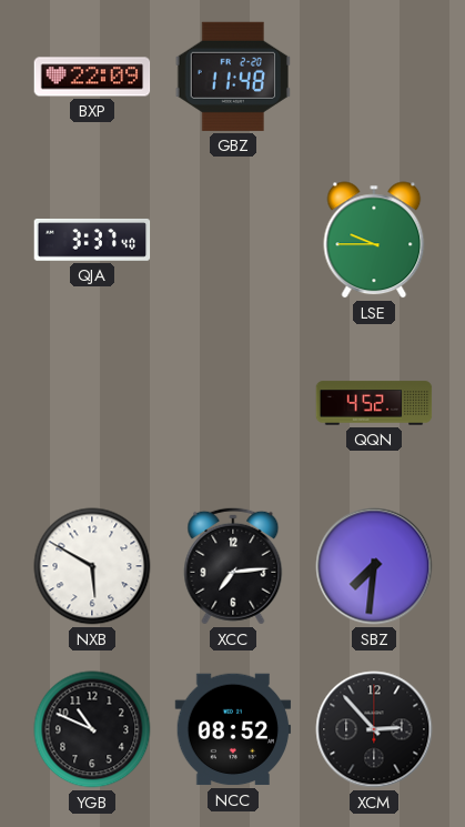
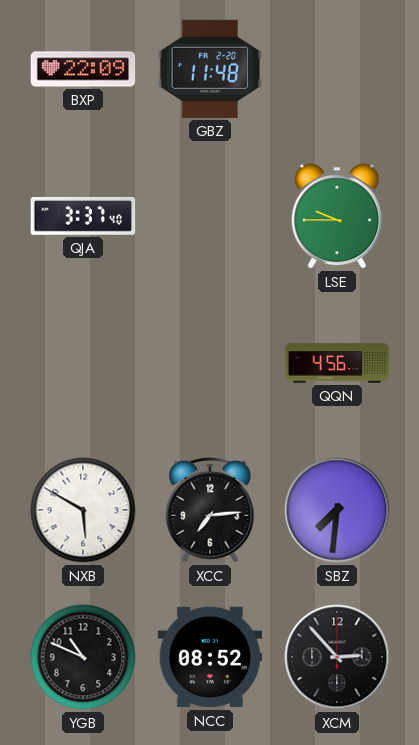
QQN: 4:52 -> 4:56 (337, 363)
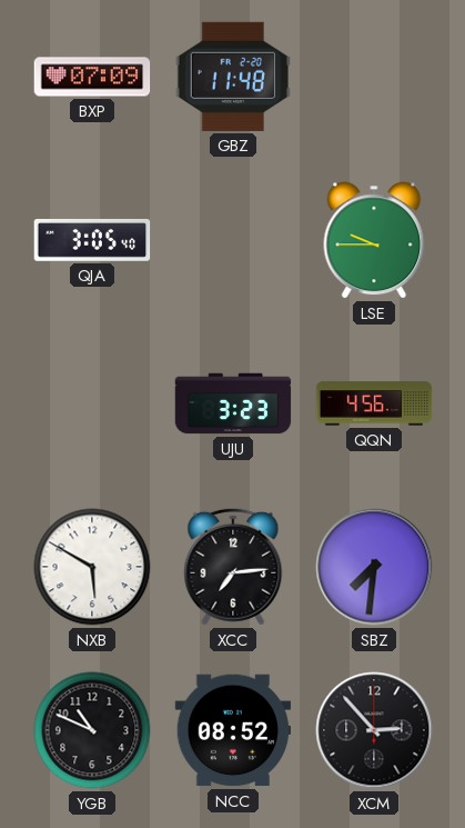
BXP: 22:09 -> 07:09 (92, 77)
QJA: 3:37 -> 3:05 (92, 240)
UJU: none -> 3:23 (233, 403)
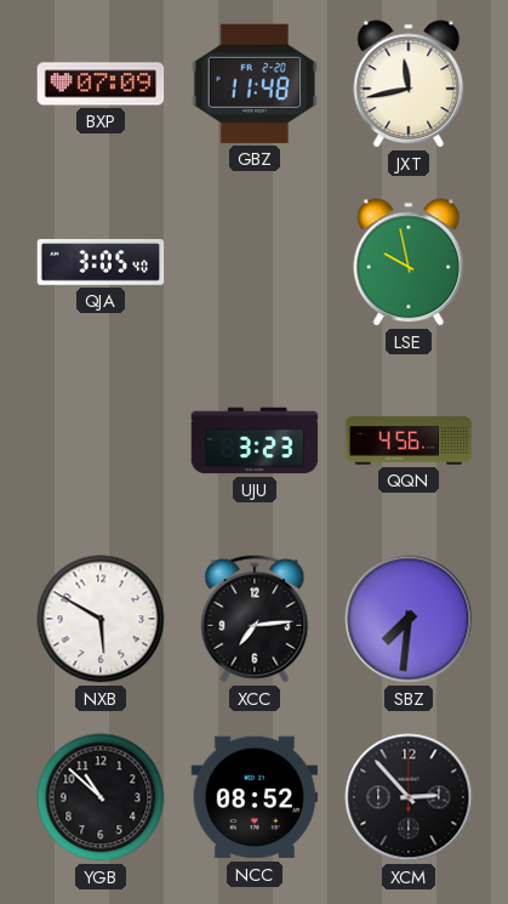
JXT: none -> 11:43 (409, 84)
LSE: 9:45 -> 9:58 (409, 262)
YGB: 10:49 -> 10:52 (101, 797)
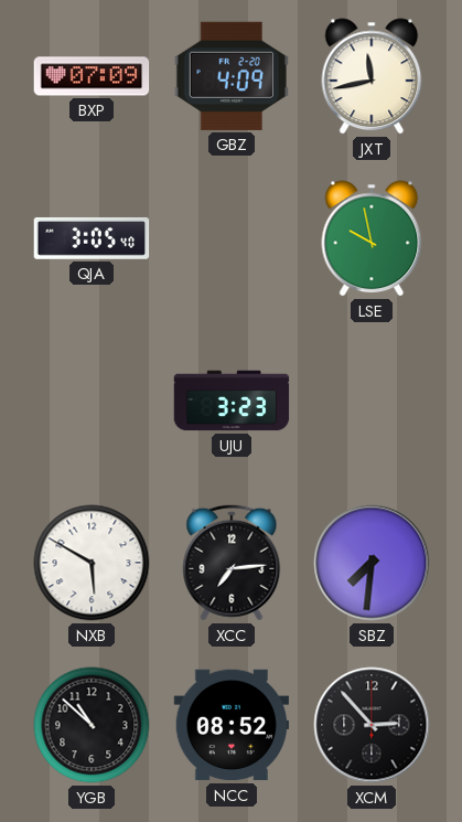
GBZ: 11:48 -> 4:09 (230, 76)
QQN: 4:56 -> none (409, 440)
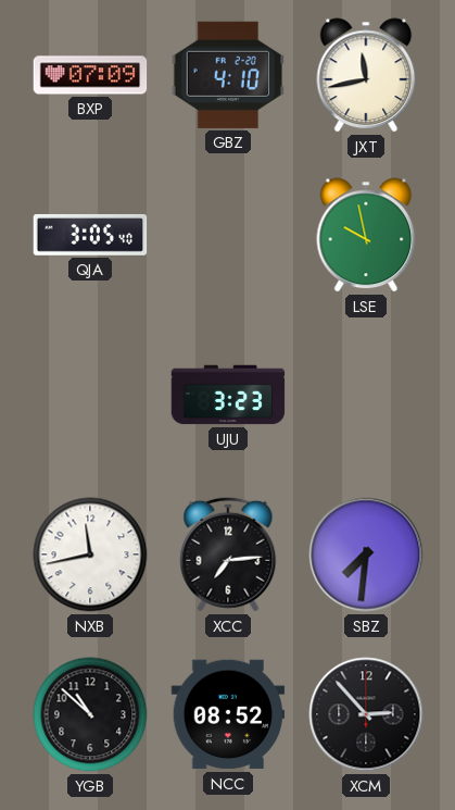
GBZ: 4:09 -> 4:10 (227, 75)
NXB: 5:50 -> 11:43 (90, 554)
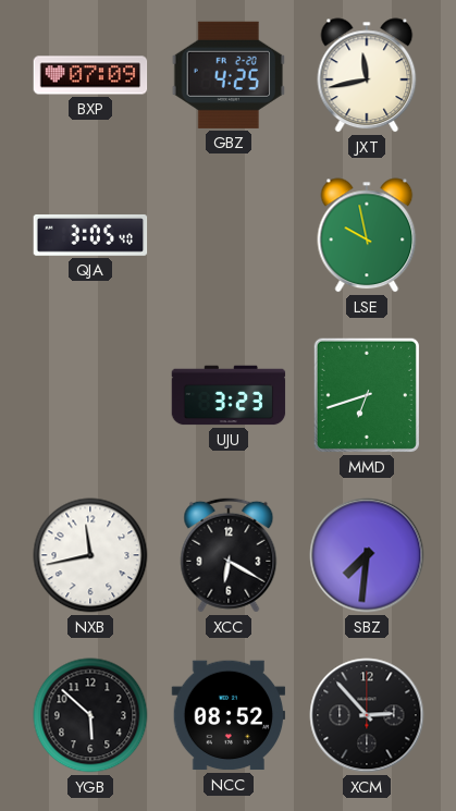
GBZ: 4:10 -> 4:25 (227, 75)
MMD: none -> 6:42 (367, 395)
XCC: 7:14 -> 6:20 (229, 555)
YGB: 10:52 -> 5:52 (90, 715)
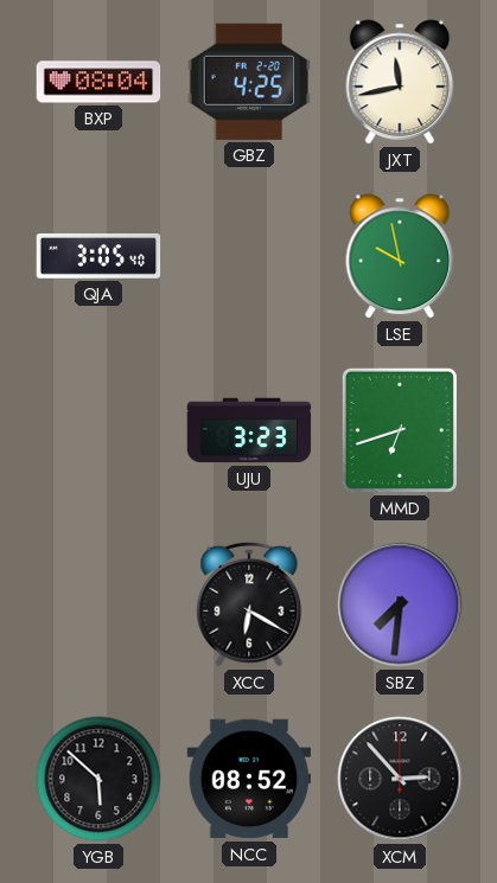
BXP: 07:09 -> 08:04 (98, 82)
NXB: 11:43 -> none (90, 555)
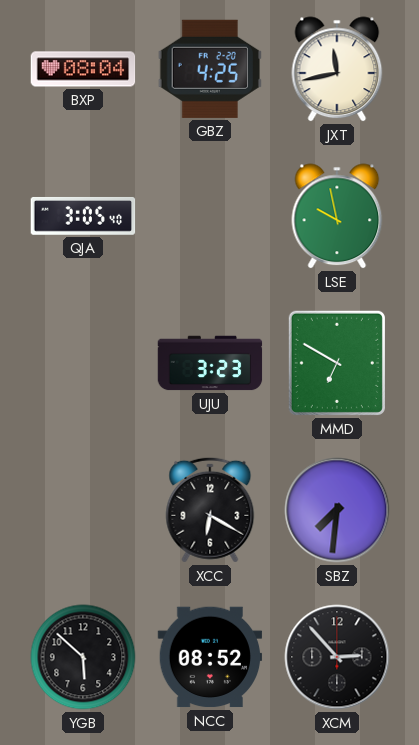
MMD: 6:42 -> 6:50 (337, 363)
